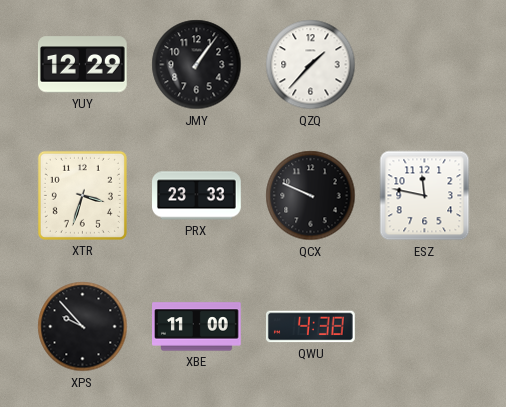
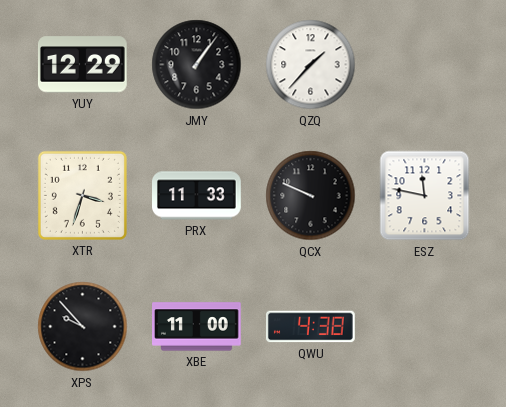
PRX: 23:33 -> 11:33 (197, 196)
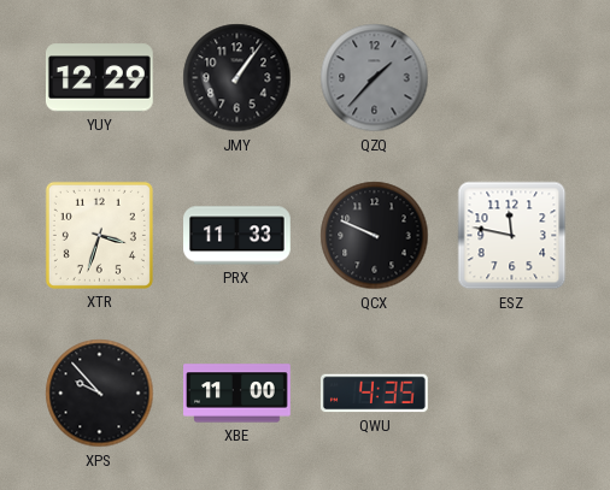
QZQ dial: white -> grey (375, 78)
QWU: 4:38 -> 4:35 (375, 394)
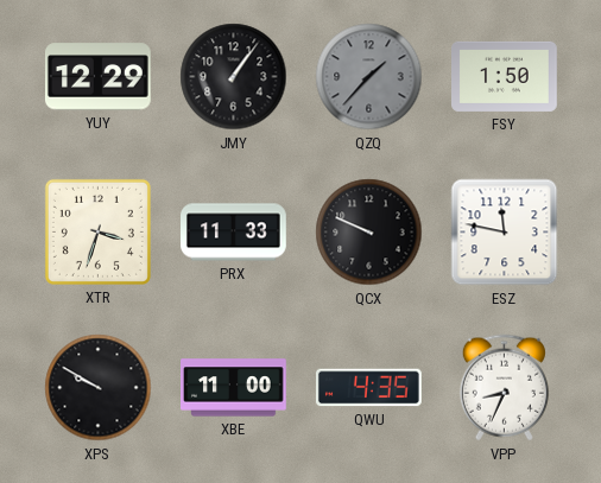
FSY: none -> 1:50 (505, 76)
XPS: 9:53 -> 9:50 (99, 388)
VPP: none -> 8:34 (504, 388)
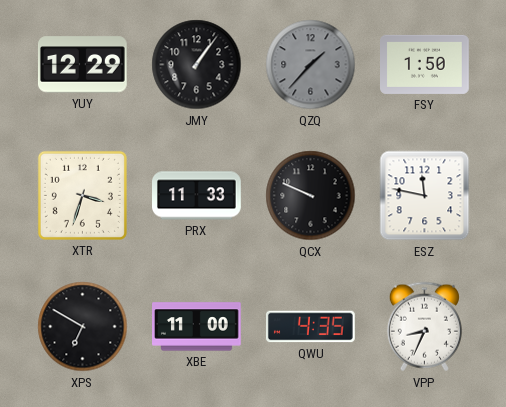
XPS: 9:50 -> 6:50 (83, 327)
